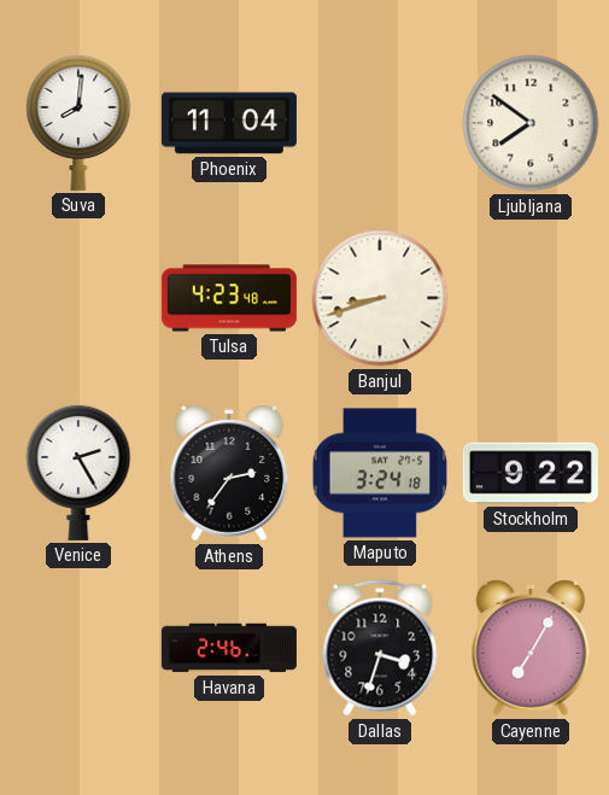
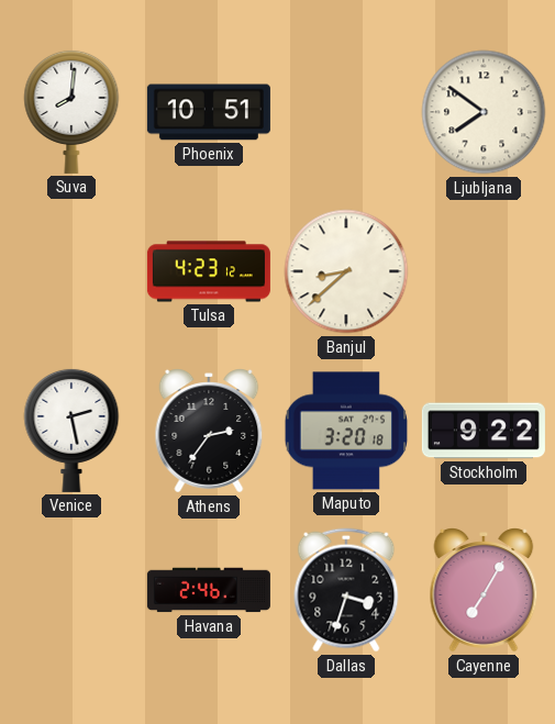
Phoenix: 11:04 -> 10:51 (209, 112)
Tulsa: 4:23:48 -> 4:23:12 (209, 271)
Banjul: 8:42 -> 8:38 (346, 271)
Venice: 2:25 -> 2:28 (71, 430)
Maputo: 3:24 -> 3:20 (345, 431)
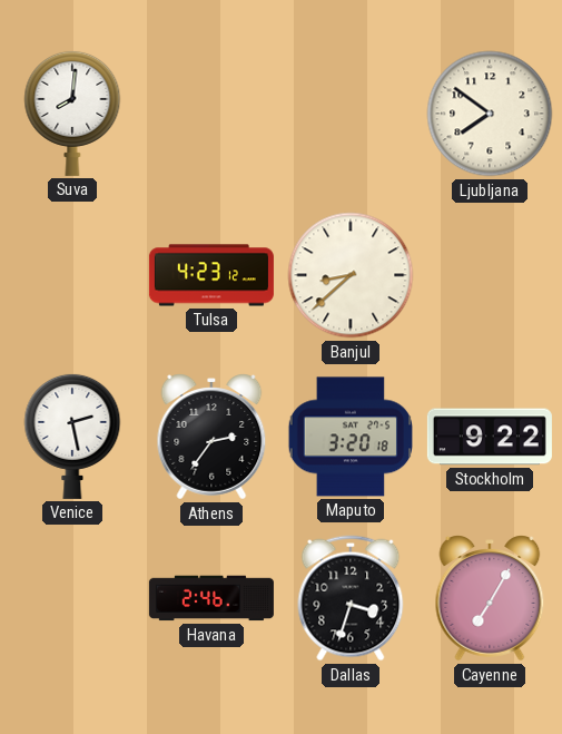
Phoenix: 10:51 -> none (209, 112)
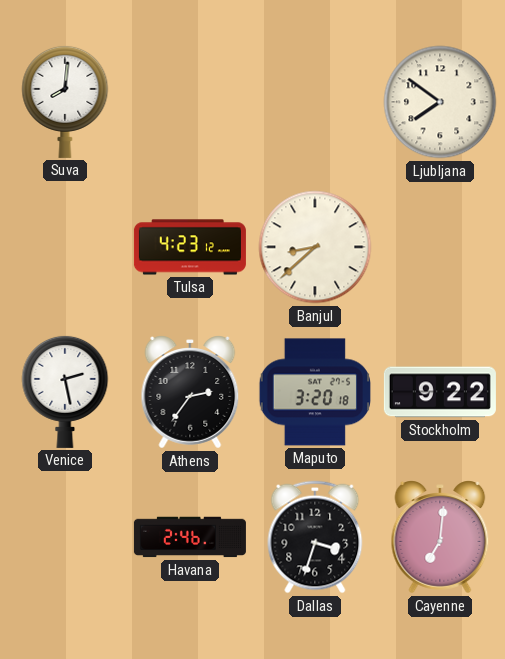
Cayenne: 7:05 -> 7:01 (440, 537)
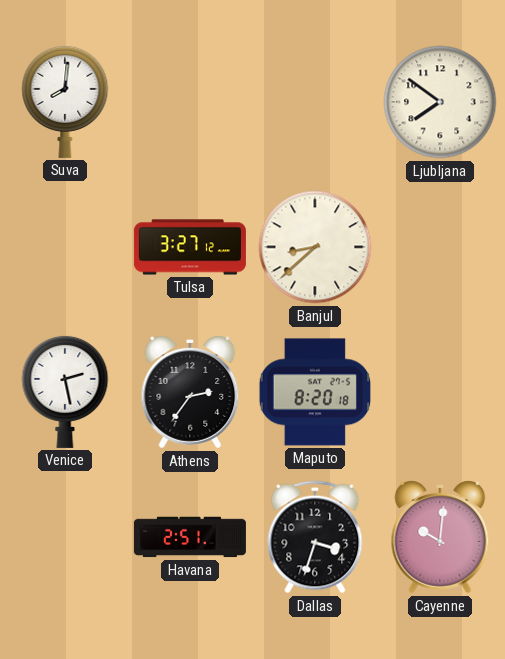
Tulsa: 4:23 -> 3:27 (190, 247)
Maputo: 3:20 -> 8:20 (314, 392)
Stockholm: 9:22 -> none (440, 392)
Havana: 2:46 -> 2:51 (190, 537)
Cayenne: 7:01 -> 10:01 (440, 537)
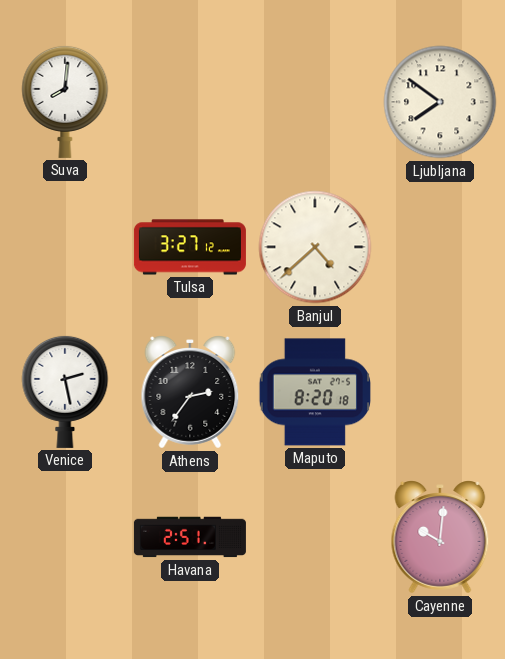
Banjul: 8:38 -> 4:38 (315, 247)
Dallas: 3:33 -> none (315, 537)
